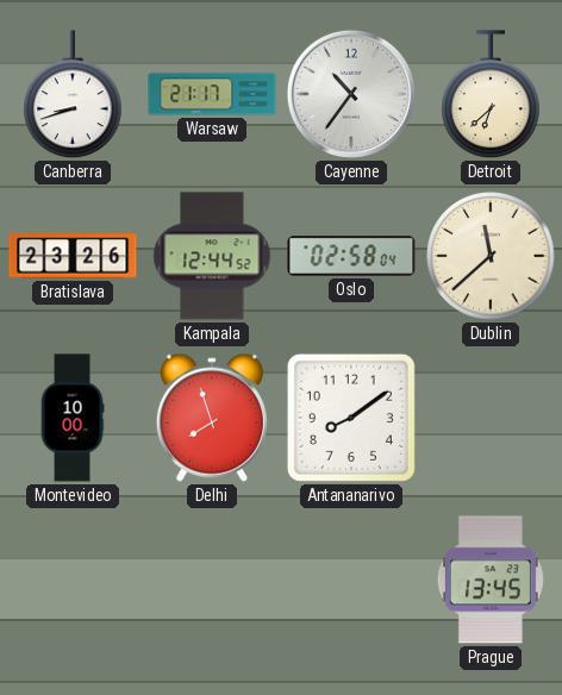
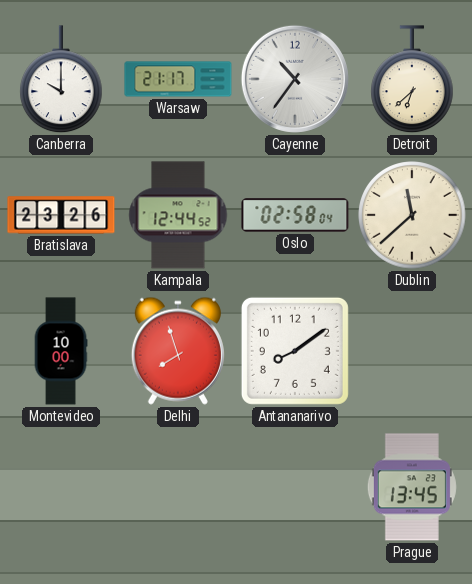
Canberra: 8:42 -> 10:00 (62, 80)
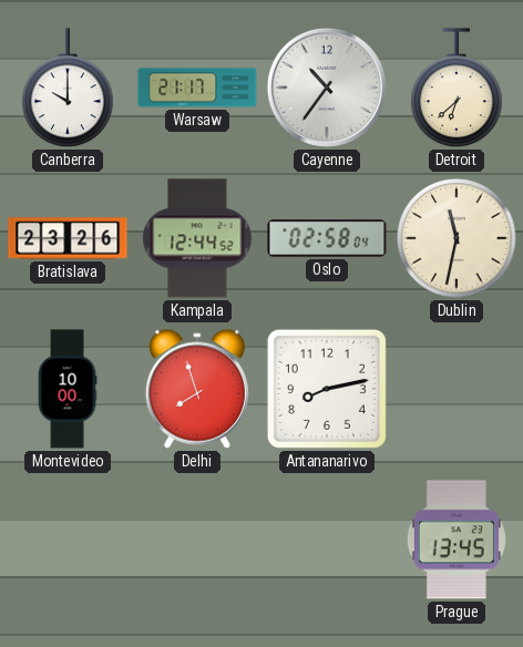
Dublin: 11:38 -> 11:32 (457, 238)
Antananarivo: 8:09 -> 8:13 (327, 389)
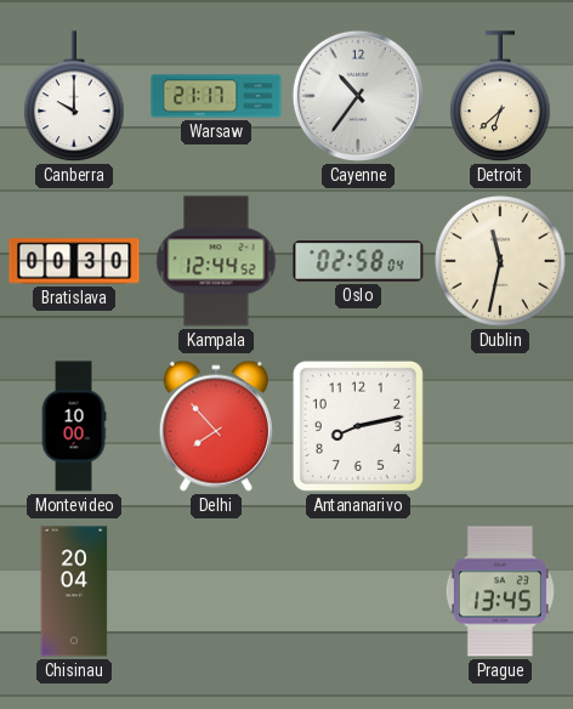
Bratislava: 23:26 -> 00:30 (74, 261)
Delhi: 7:57 -> 7:53 (216, 426)
Chisinau: none -> 20:04 (74, 591)
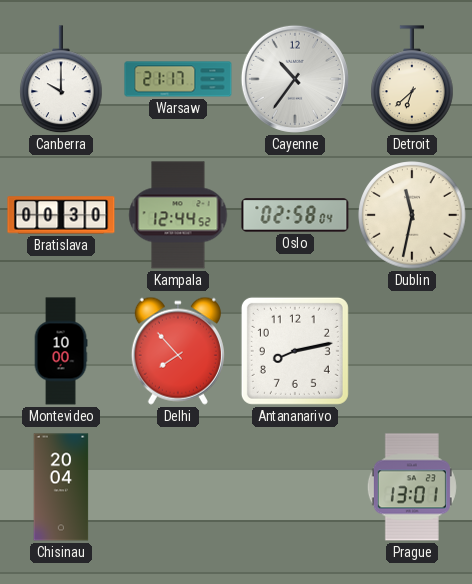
Prague: 13:45 -> 13:01 (412, 487)
